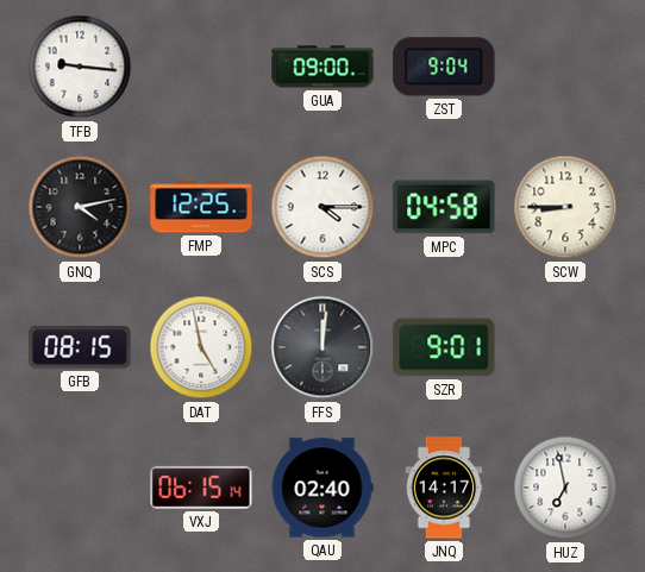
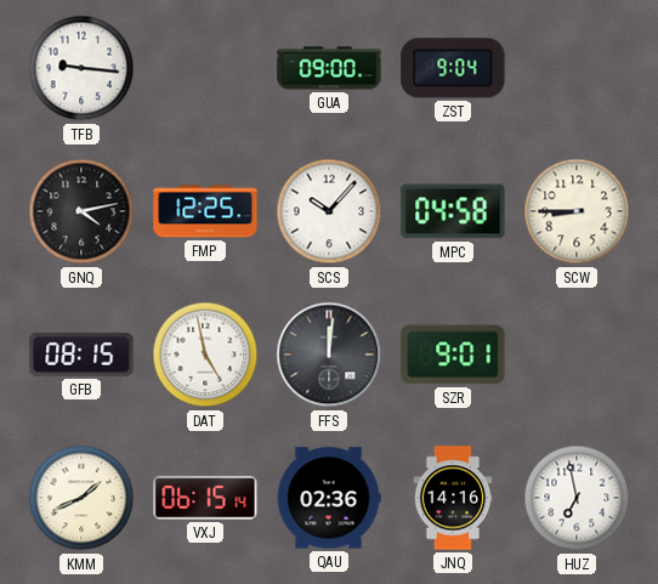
SCS: 4:15 -> 10:07 (329, 211)
KMM: none -> 1:41 (81, 498)
QAU: 02:40 -> 02:36 (329, 498)
JNQ: 14:17 -> 14:16 (453, 498)
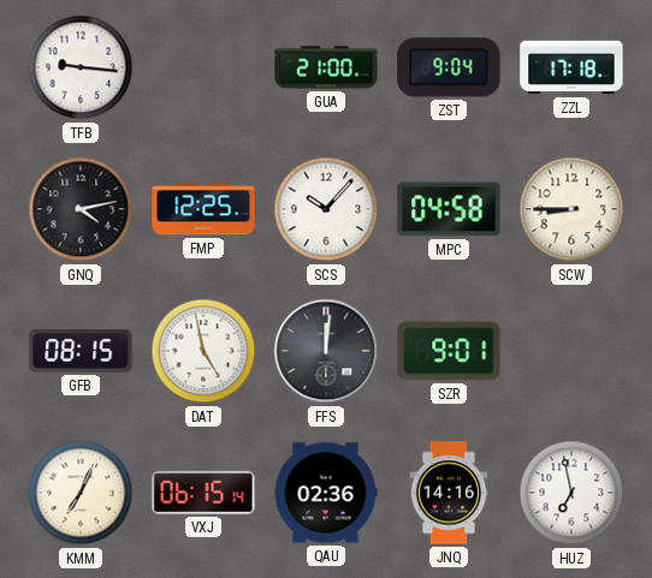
GUA: 09:00 -> 21:00 (326, 67)
ZZL: none -> 17:18 (571, 67)
KMM: 1:41 -> 7:04 (81, 493)
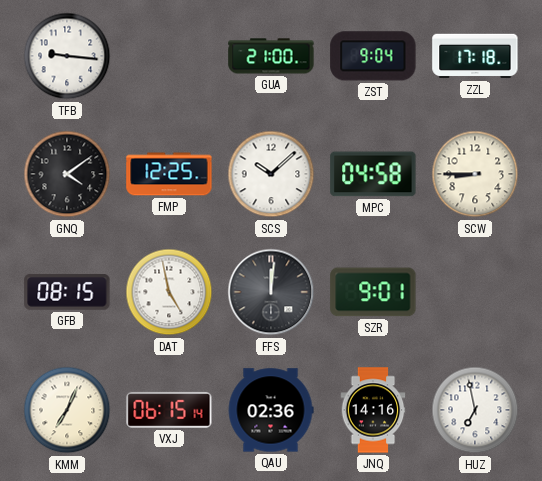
GNQ: 4:13 -> 4:09 (67, 174)
SCS: 10:07 -> 10:08 (271, 174)
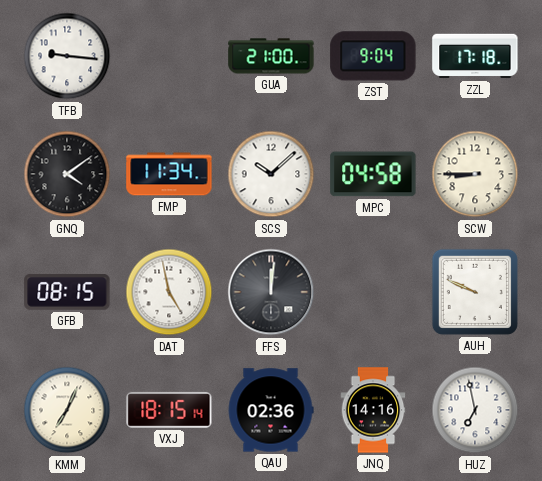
FMP: 12:25 -> 11:34 (169, 174)
SZR: 9:01 -> none (373, 292)
AUH: none -> 9:49 (475, 292)
VXJ: 06:15 -> 18:15 (169, 410)
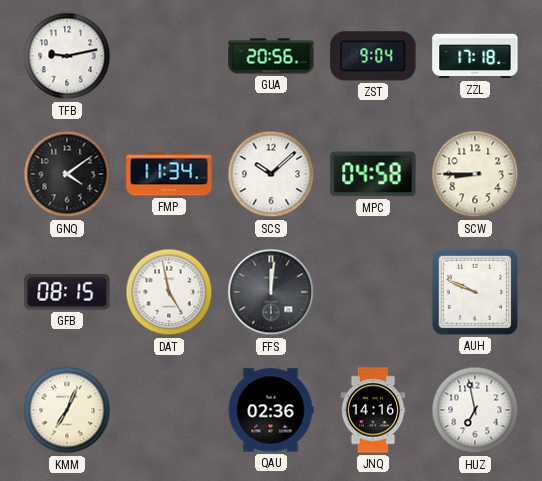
TFB: 9:16 -> 9:13 (67, 56)
GUA: 21:00 -> 20:56 (271, 56)
VXJ: 18:15 -> none (169, 410)
